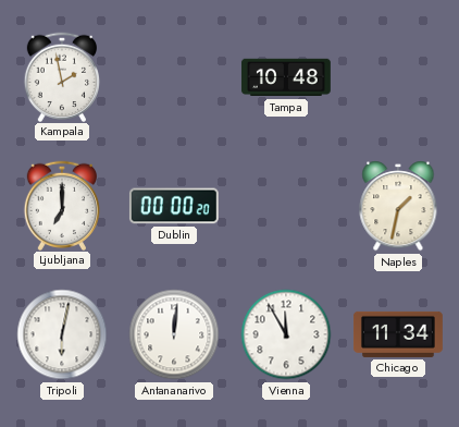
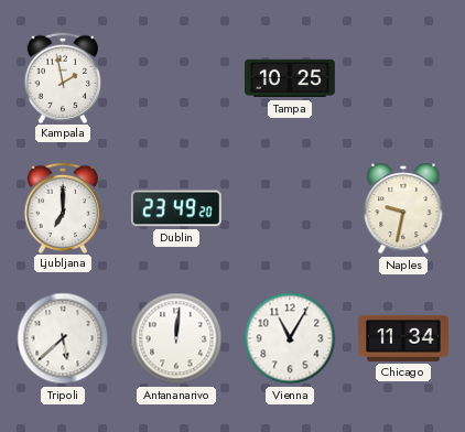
Tampa: 10:48 -> 10:25 (290, 78)
Dublin: 00:00 -> 23:49 (176, 208)
Naples: 1:32 -> 9:32 (403, 208)
Tripoli: 6:02 -> 5:38 (63, 338)
Vienna: 11:55 -> 11:05 (290, 338)
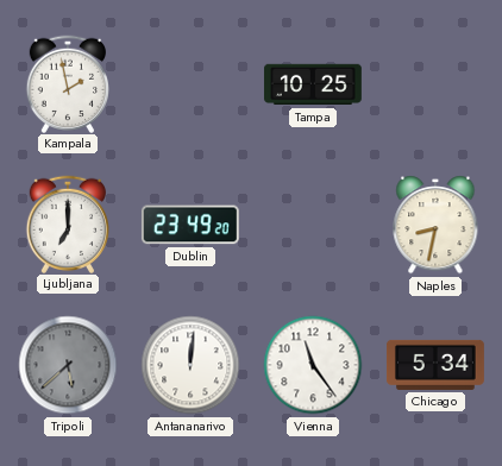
Naples: 9:32 -> 8:32 (435, 225)
Tripoli dial: white -> grey (68, 365)
Vienna: 11:05 -> 11:24 (313, 365)
Chicago: 11:34 -> 5:34 (435, 365)
